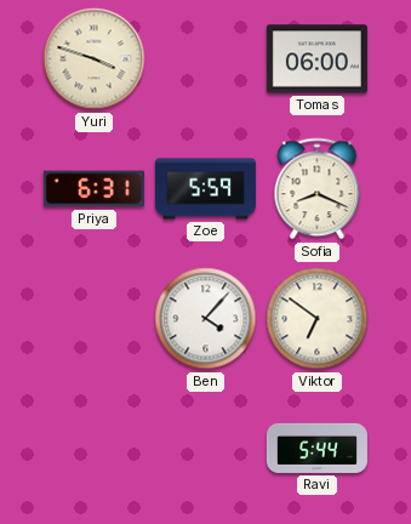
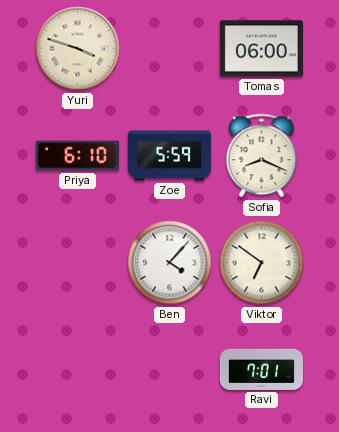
Priya: 6:31 -> 6:10 (77, 156)
Ravi: 5:44 -> 7:01 (261, 369)
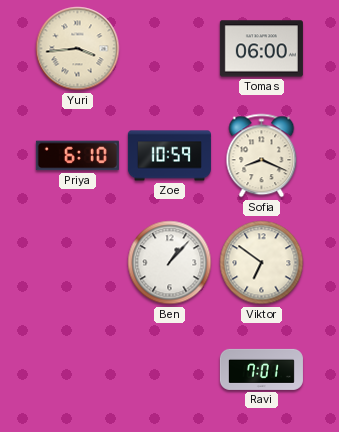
Yuri: 3:48 -> 3:44 (78, 49)
Zoe: 5:59 -> 10:59 (169, 156)
Ben: 4:07 -> 1:07 (170, 263)
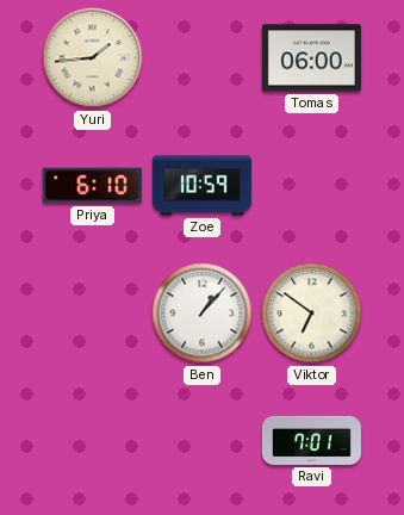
Yuri: 3:44 -> 1:44 (93, 58)
Sofia: 8:19 -> none (262, 156)
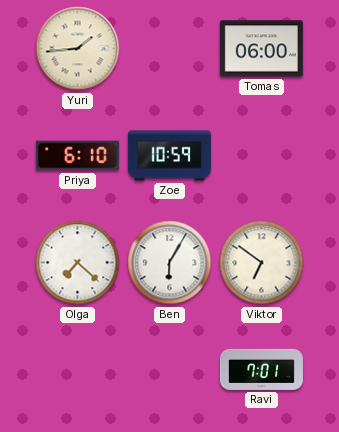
Olga: none -> 7:22 (78, 263)
Ben: 1:07 -> 6:05 (170, 263)
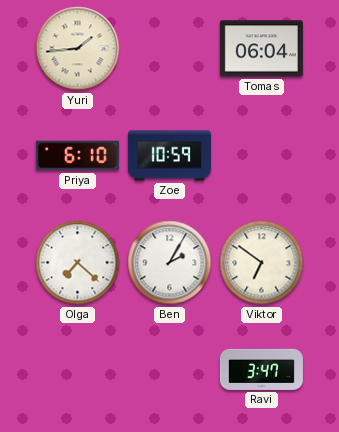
Tomas: 06:00 -> 06:04 (261, 49)
Ben: 6:05 -> 2:05 (170, 263)
Ravi: 7:01 -> 3:47 (261, 369)
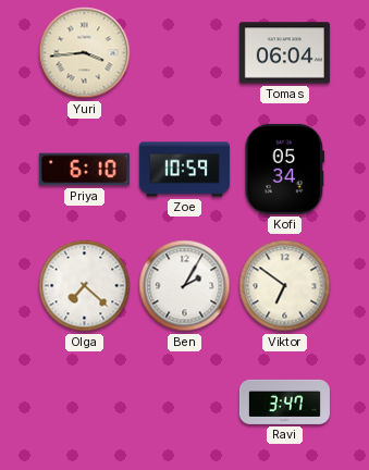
Yuri: 1:44 -> 3:44 (85, 53)
Kofi: none -> 05:34 (285, 169)
